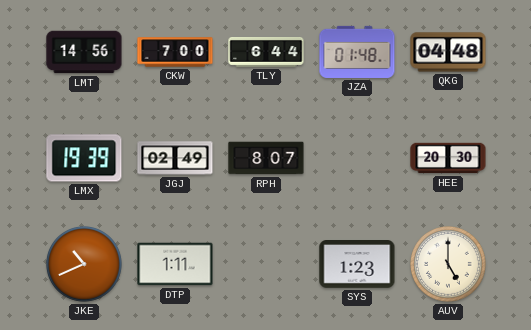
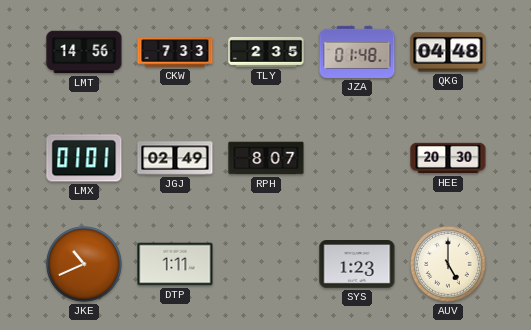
CKW: 7:00 -> 7:33 (175, 52)
TLY: 6:44 -> 2:35 (266, 53)
LMX: 19:39 -> 01:01 (84, 158)
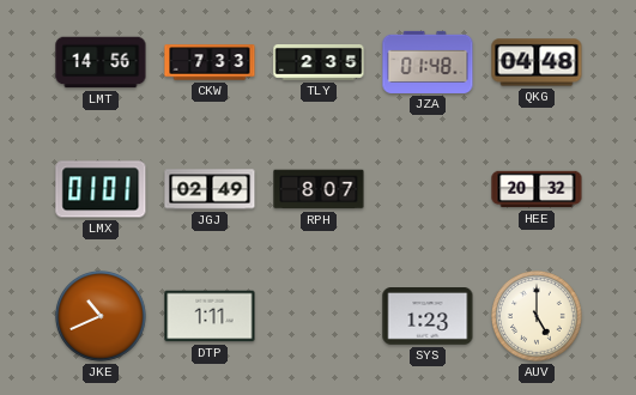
HEE: 20:30 -> 20:32 (537, 189)
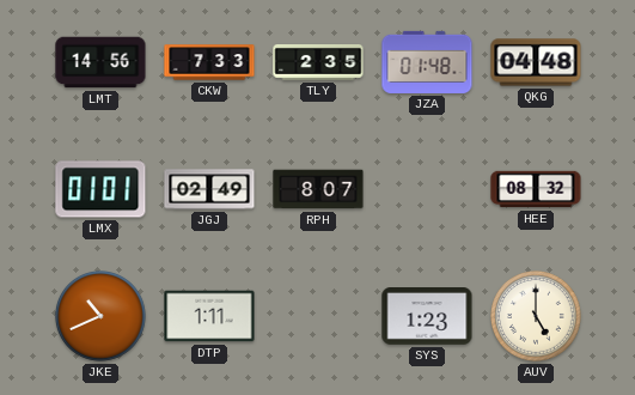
HEE: 20:32 -> 08:32 (536, 189)
